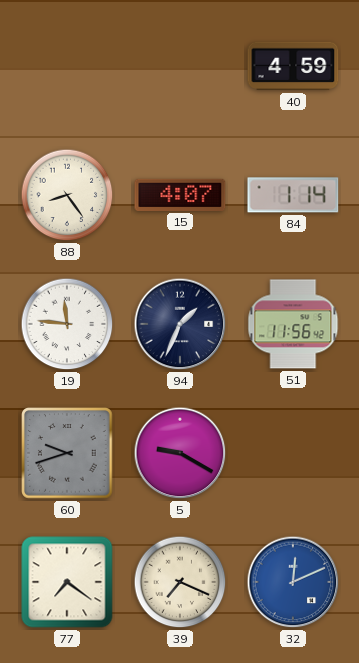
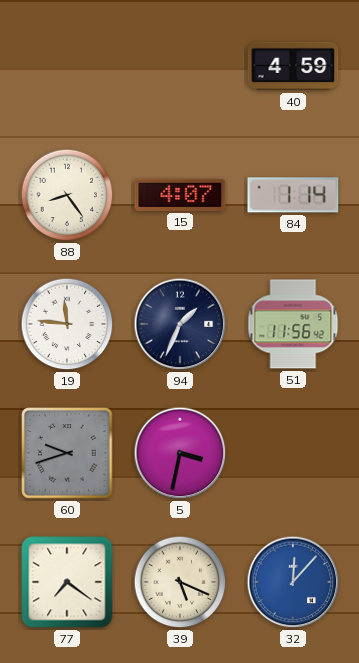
5: 9:20 -> 3:32 (180, 453)
39: 7:19 -> 5:19 (180, 582)
32: 12:11 -> 12:07 (293, 582)
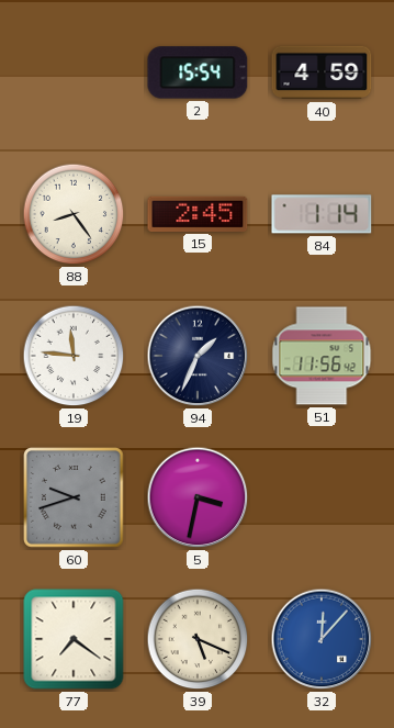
2: none -> 15:54 (198, 72)
15: 4:07 -> 2:45 (198, 214)
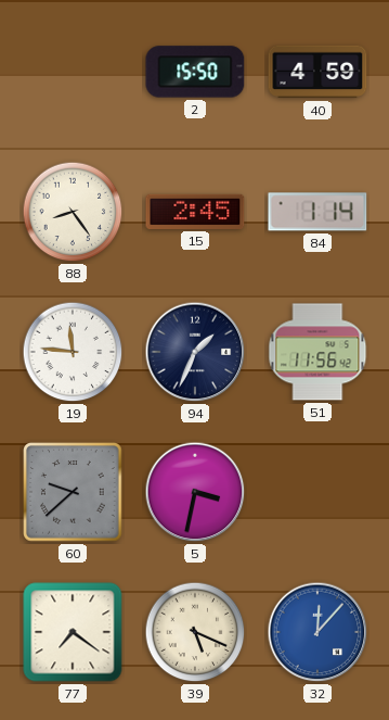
2: 15:54 -> 15:50 (195, 72)
60: 9:42 -> 9:38 (73, 492)
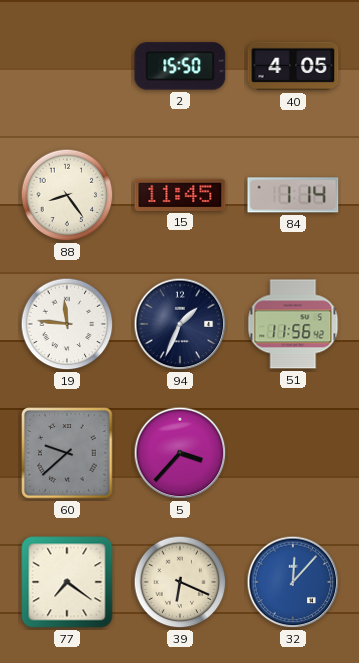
40: 4:59 -> 4:05 (293, 66)
15: 2:45 -> 11:45 (180, 195)
5: 3:32 -> 3:37 (180, 453)
39: 5:19 -> 6:19 (180, 582)
